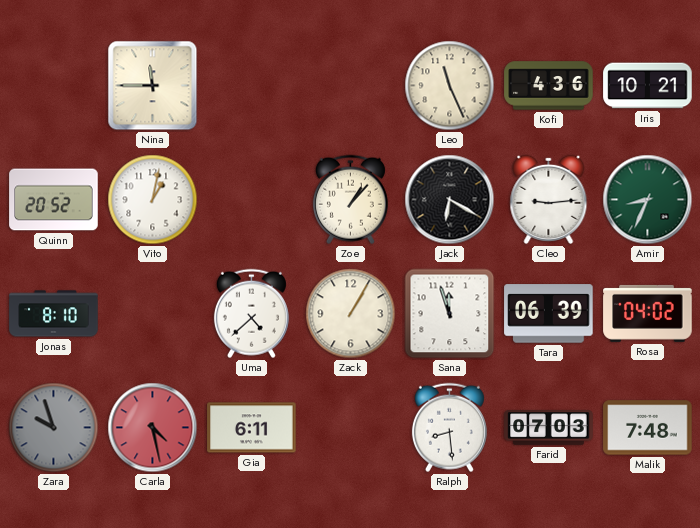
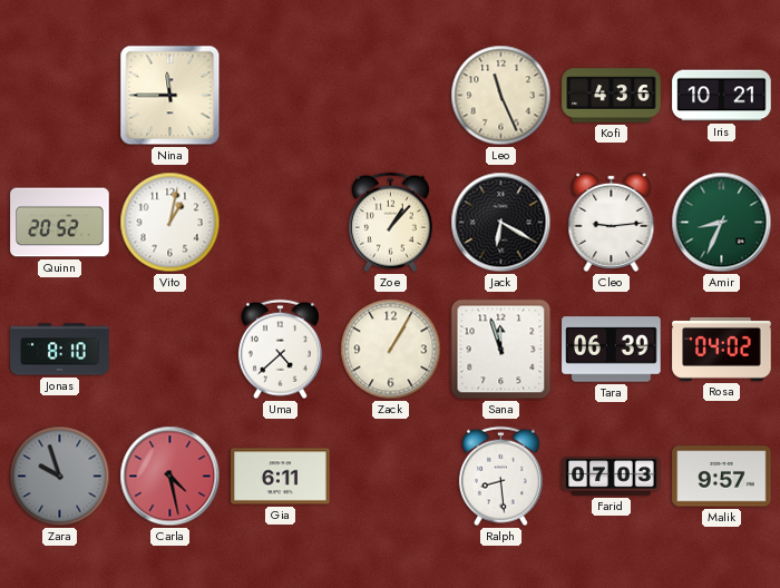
Malik: 7:48 -> 9:57 (722, 477)
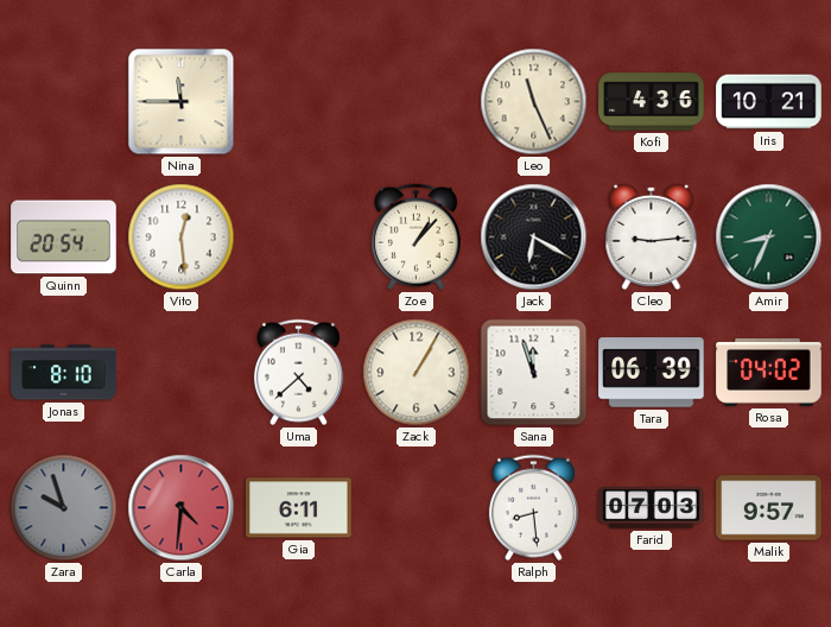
Quinn: 20:52 -> 20:54 (64, 237)
Vito: 1:02 -> 12:29 (182, 237)
Carla: 4:28 -> 4:31 (182, 508)
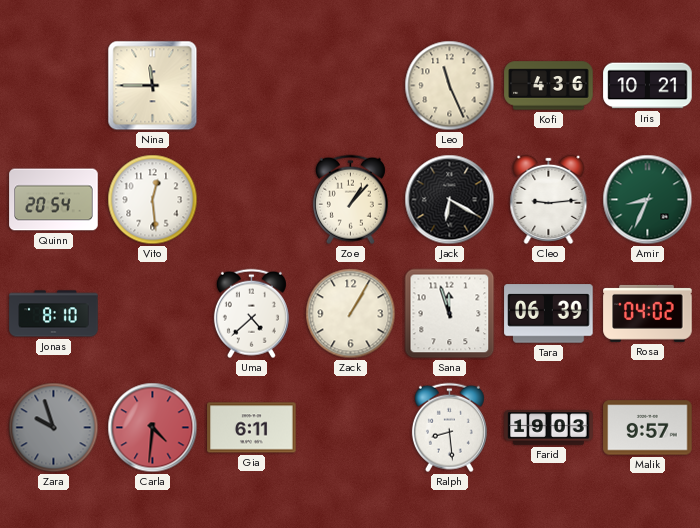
Farid: 07:03 -> 19:03 (549, 428)
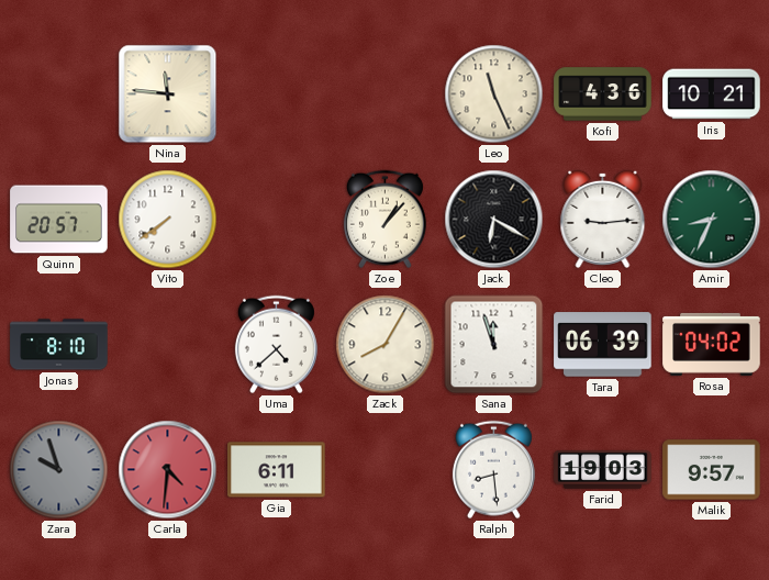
Nina: 11:45 -> 11:46 (168, 94)
Quinn: 20:54 -> 20:57 (59, 220)
Vito: 12:29 -> 7:39 (168, 220)
Zack: 1:05 -> 8:05 (386, 345)
